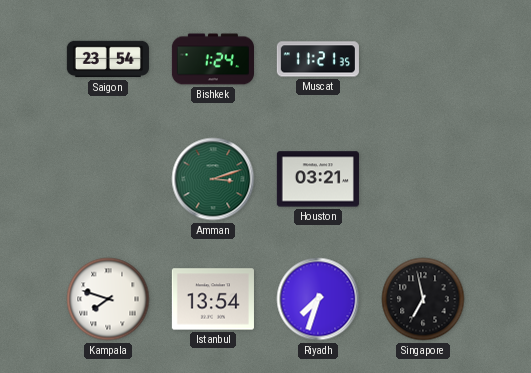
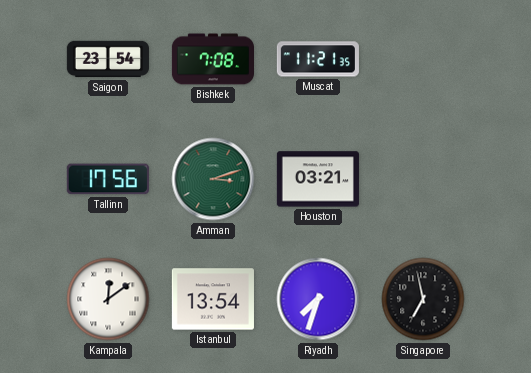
Bishkek: 1:24 -> 7:08 (212, 59)
Tallinn: none -> 17:56 (108, 179)
Kampala: 7:48 -> 12:09 (108, 299)
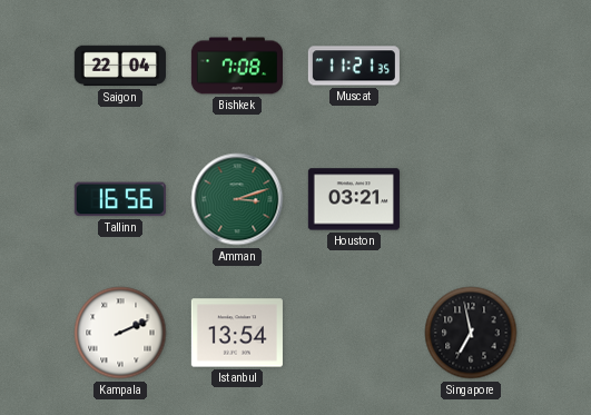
Saigon: 23:54 -> 22:04 (120, 66)
Tallinn: 17:56 -> 16:56 (120, 199)
Kampala: 12:09 -> 2:11 (120, 333)
Riyadh: 7:33 -> none (318, 299)
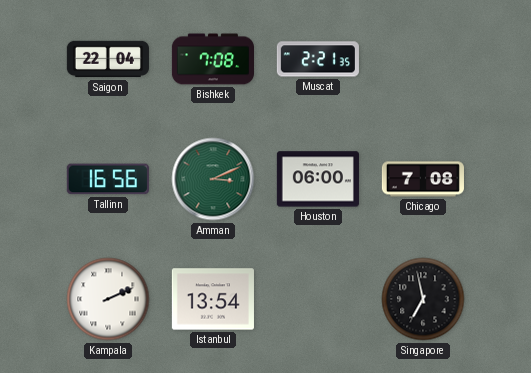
Muscat: 11:21 -> 2:21 (318, 59)
Amman: 3:12 -> 3:11 (213, 179)
Houston: 03:21 -> 06:00 (318, 179)
Chicago: none -> 7:08 (422, 179)
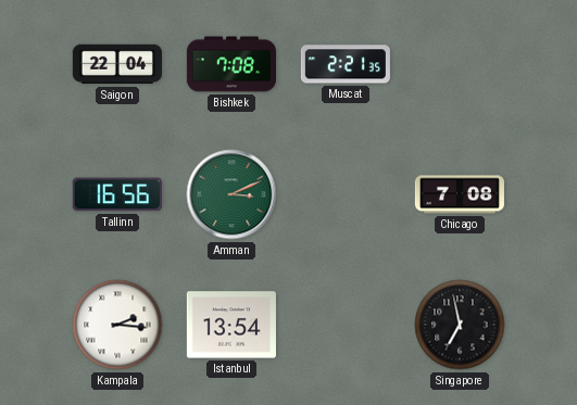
Houston: 06:00 -> none (318, 179)
Kampala: 2:11 -> 2:16 (117, 325)
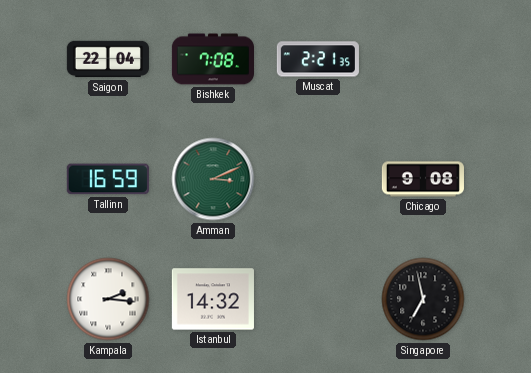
Tallinn: 16:56 -> 16:59 (108, 179)
Chicago: 7:08 -> 9:08 (422, 179)
Istanbul: 13:54 -> 14:32 (213, 299)
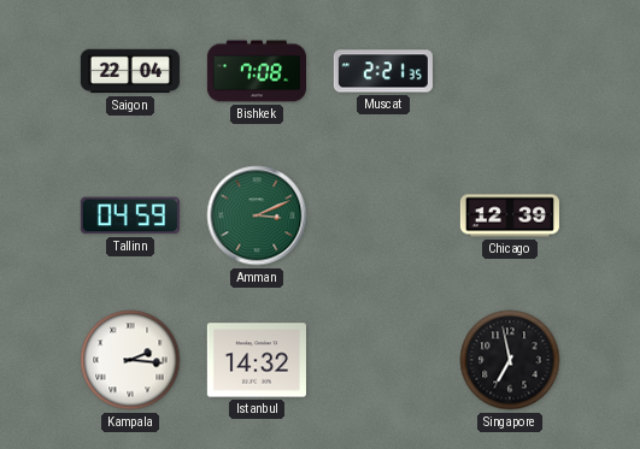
Tallinn: 16:59 -> 04:59 (130, 215)
Chicago: 9:08 -> 12:39 (509, 215)
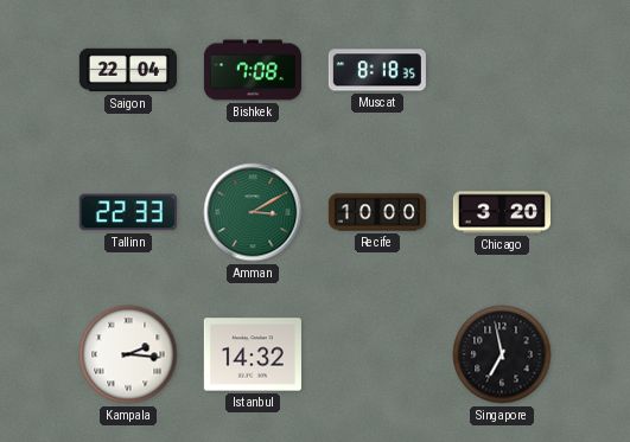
Muscat: 2:21 -> 8:18 (377, 70)
Tallinn: 04:59 -> 22:33 (128, 212)
Amman: 3:11 -> 3:10 (253, 212)
Recife: none -> 10:00 (376, 212)
Chicago: 12:39 -> 3:20 (501, 212)
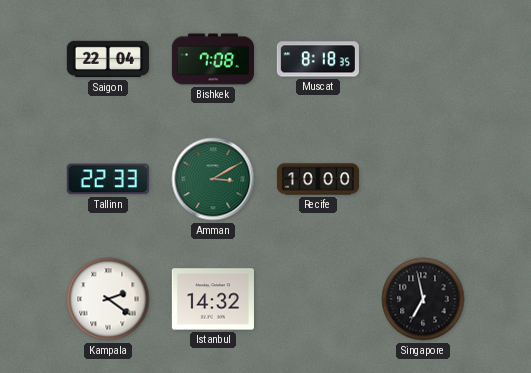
Chicago: 3:20 -> none (501, 212)
Kampala: 2:16 -> 2:21 (108, 299)
